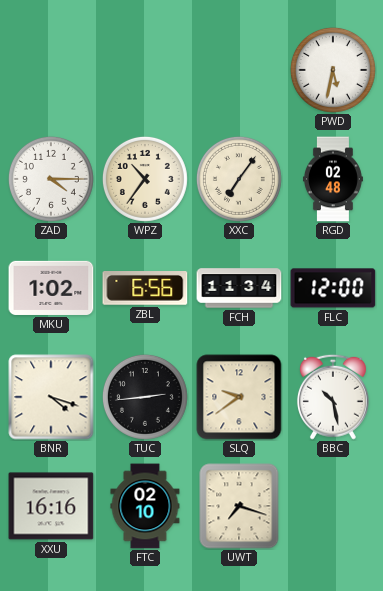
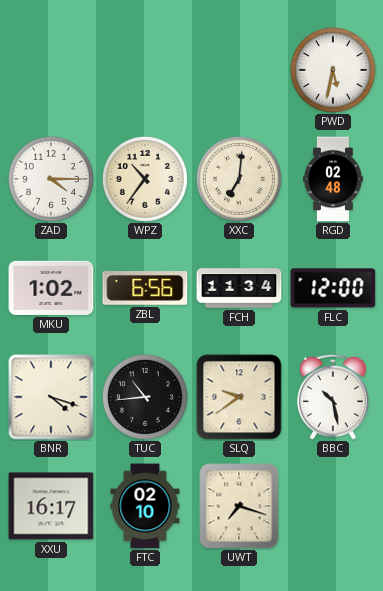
XXC: 7:06 -> 7:01 (239, 179)
TUC: 2:44 -> 10:44 (145, 397)
XXU: 16:16 -> 16:17 (51, 506)
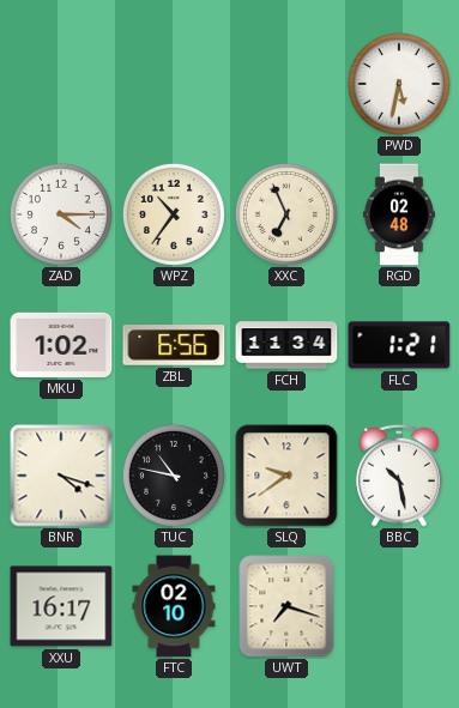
XXC: 7:01 -> 6:56 (286, 214)
FLC: 12:00 -> 1:21 (399, 345)
TUC: 10:44 -> 10:47 (174, 476)
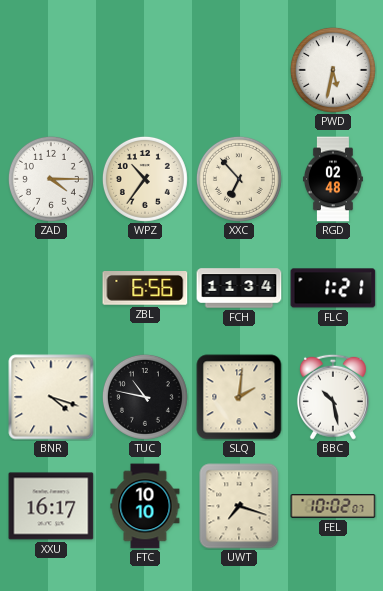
XXC: 6:56 -> 6:53 (239, 179)
MKU: 1:02 -> none (61, 345)
SLQ: 9:39 -> 2:01 (239, 397)
FTC: 02:10 -> 10:10 (145, 506)
FEL: none -> 10:02 (333, 507)
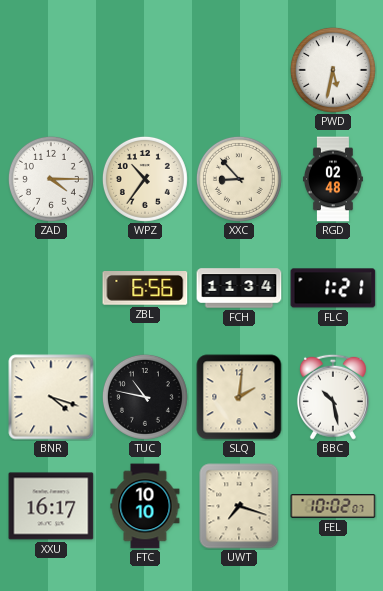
XXC: 6:53 -> 8:53 (239, 179)
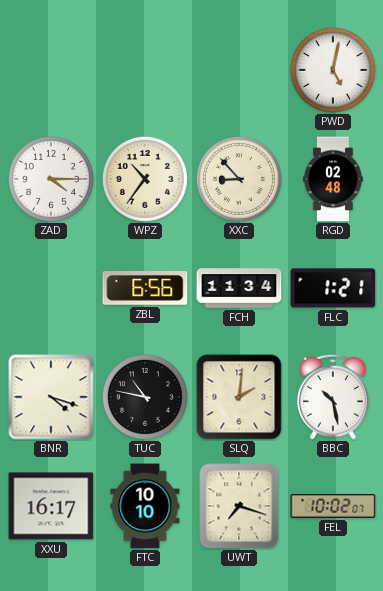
PWD: 5:32 -> 5:02 (333, 70)
